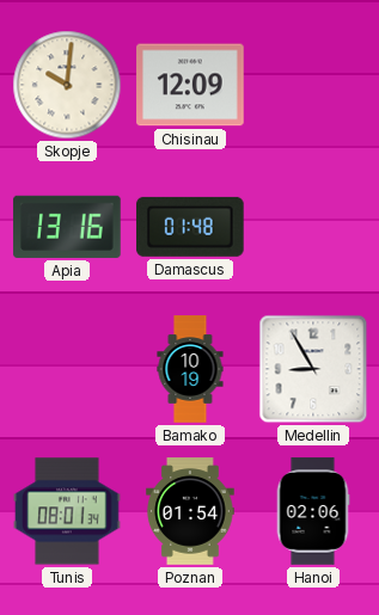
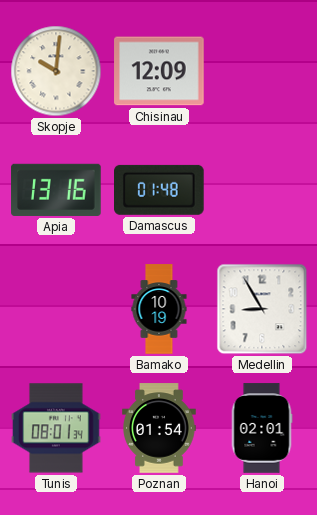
Hanoi: 02:06 -> 02:01 (262, 428)
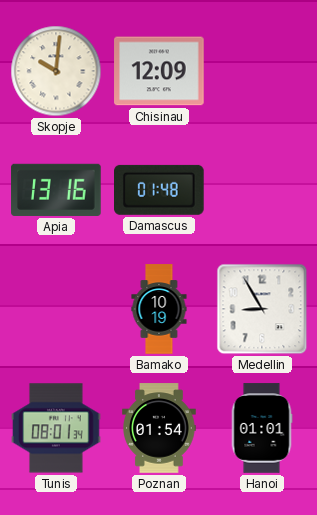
Hanoi: 02:01 -> 01:01 (262, 428)
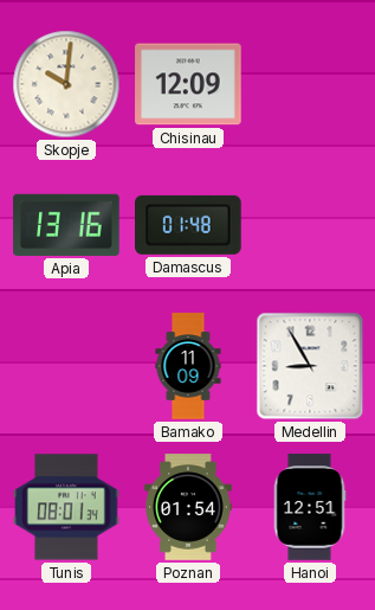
Bamako: 10:19 -> 11:09 (188, 366)
Hanoi: 01:01 -> 12:51 (310, 507)
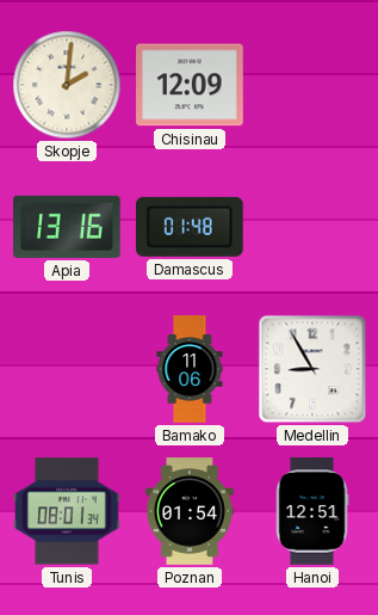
Skopje: 10:01 -> 2:01 (67, 85)
Bamako: 11:09 -> 11:06 (190, 369)
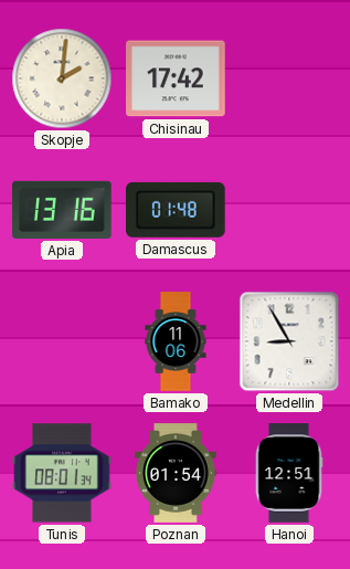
Chisinau: 12:09 -> 17:42 (176, 78)
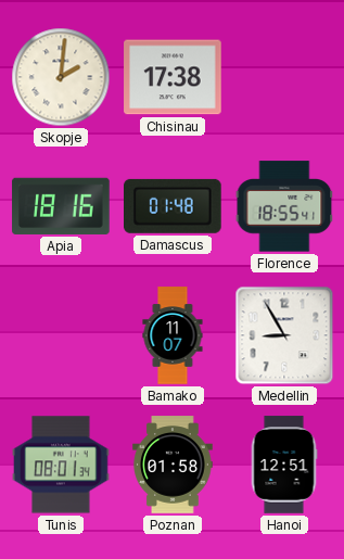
Chisinau: 17:42 -> 17:38 (173, 77)
Apia: 13:16 -> 18:16 (61, 206)
Florence: none -> 18:55 (284, 206)
Bamako: 11:06 -> 11:07 (173, 335)
Poznan: 01:54 -> 01:58 (173, 465)
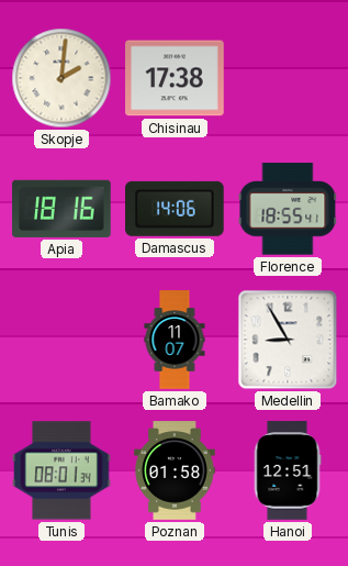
Damascus: 01:48 -> 14:06 (176, 209)
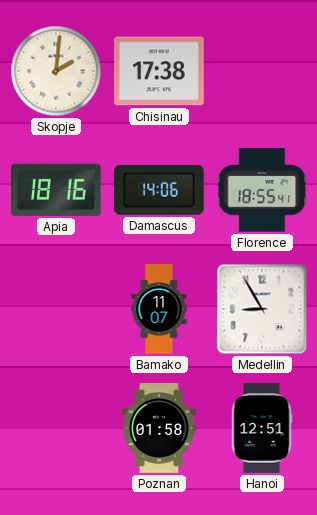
Tunis: 08:01 -> none (61, 470)
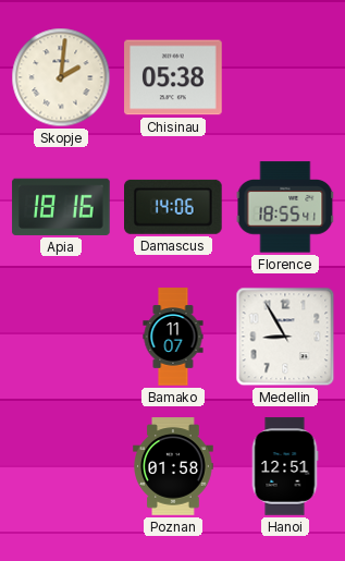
Chisinau: 17:38 -> 05:38 (173, 77)
